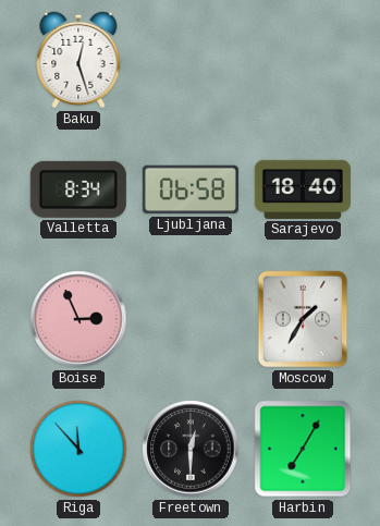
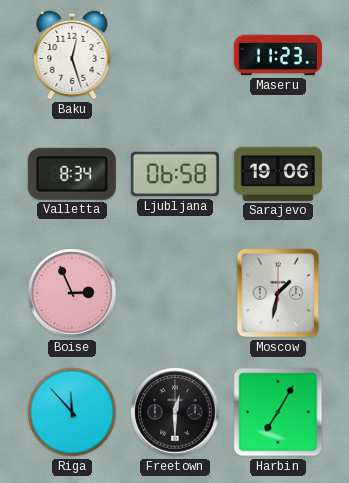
Maseru: none -> 11:23 (278, 55)
Sarajevo: 18:40 -> 19:06 (278, 174)
Moscow: 1:35 -> 1:32 (278, 293)
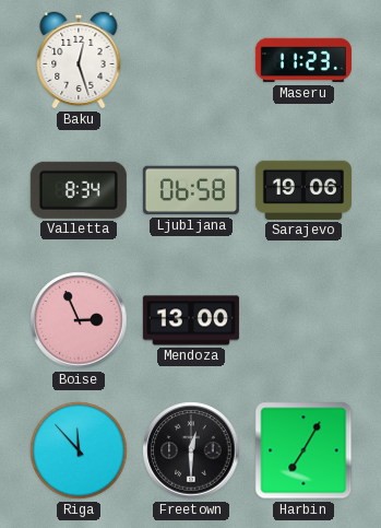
Mendoza: none -> 13:00 (191, 320)
Moscow: 1:32 -> none (278, 293)
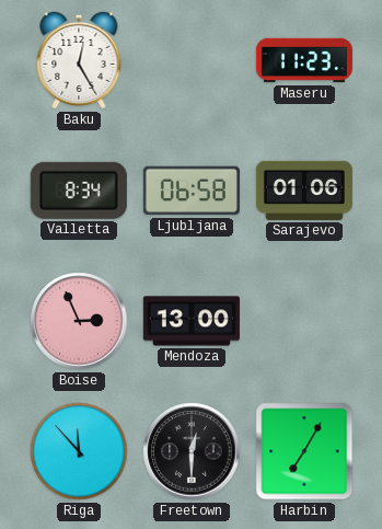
Baku: 12:27 -> 12:25 (79, 60)
Sarajevo: 19:06 -> 01:06 (304, 191)
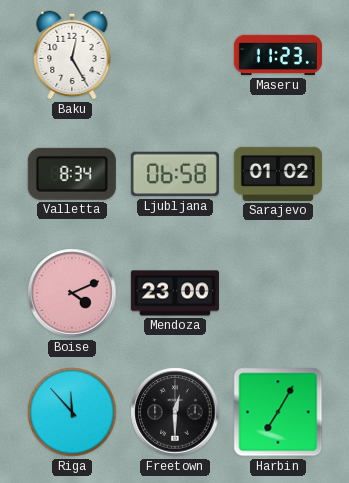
Sarajevo: 01:06 -> 01:02 (278, 174)
Boise: 2:56 -> 4:11 (72, 293)
Mendoza: 13:00 -> 23:00 (175, 293)
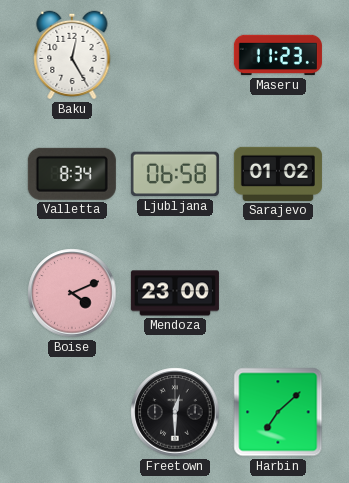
Riga: 11:53 -> none (72, 412)
Harbin: 7:05 -> 7:08 (278, 412)
